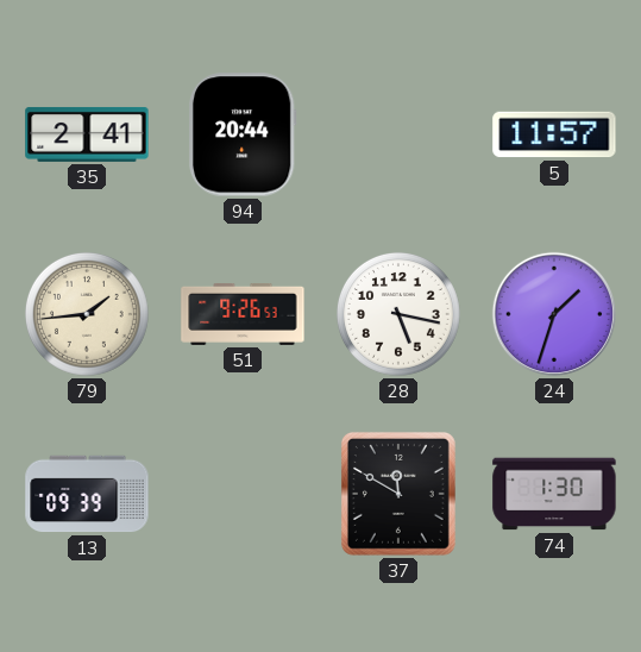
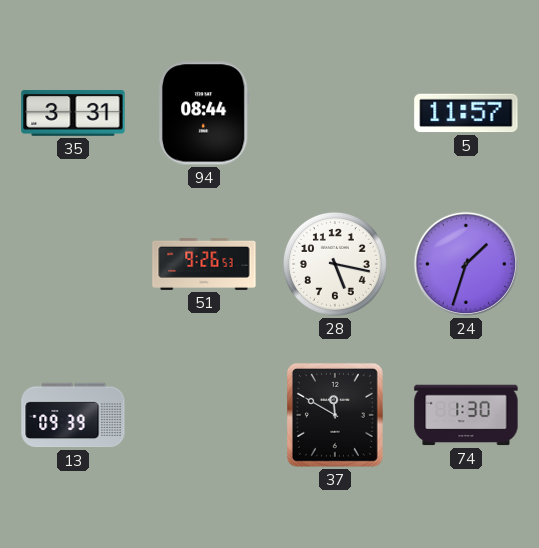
35: 2:41 -> 3:31 (73, 113)
94: 20:44 -> 08:44 (204, 113)
79: 1:44 -> none (87, 314)
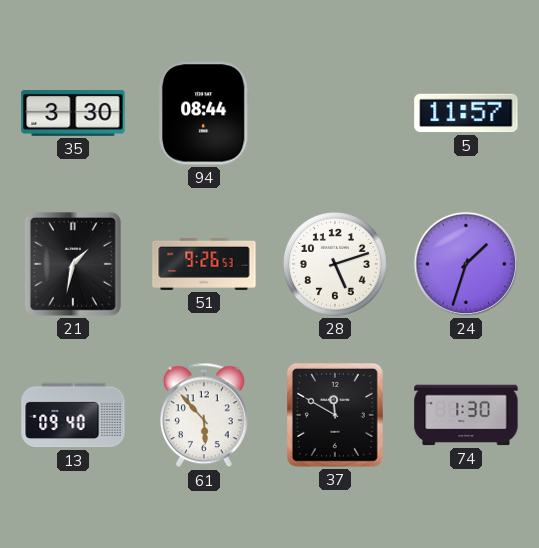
35: 3:31 -> 3:30 (73, 113)
21: none -> 1:32 (73, 264)
28: 5:17 -> 5:12 (335, 264)
13: 09:39 -> 09:40 (73, 415)
61: none -> 5:53 (204, 415)
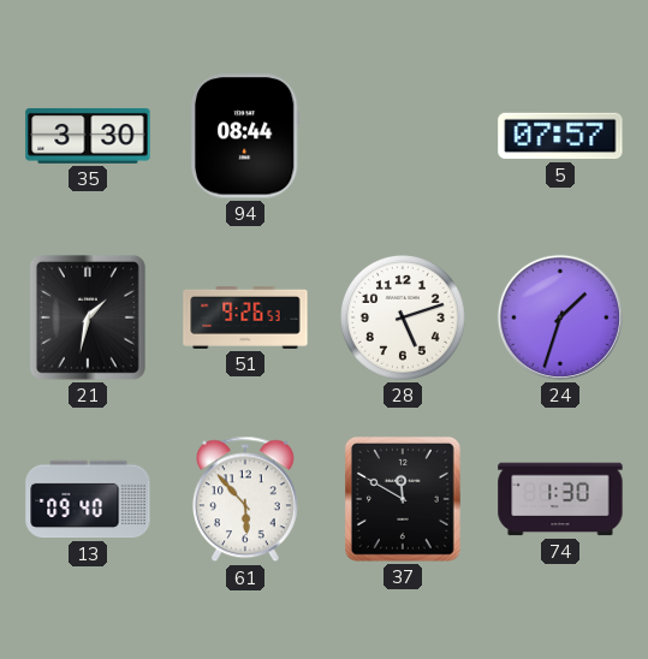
5: 11:57 -> 07:57 (560, 136)
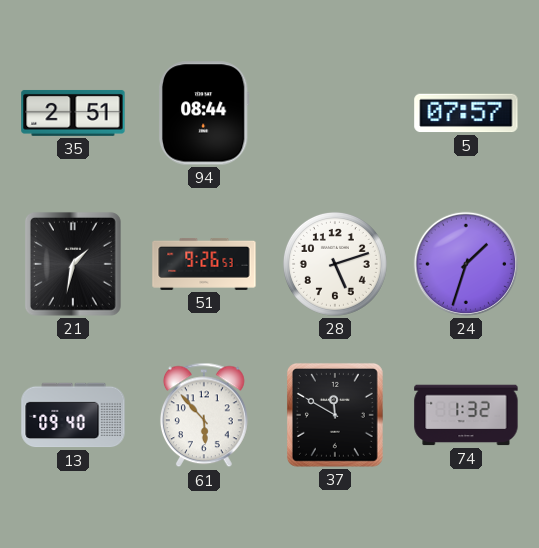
35: 3:30 -> 2:51 (73, 113)
74: 1:30 -> 1:32 (466, 415)
